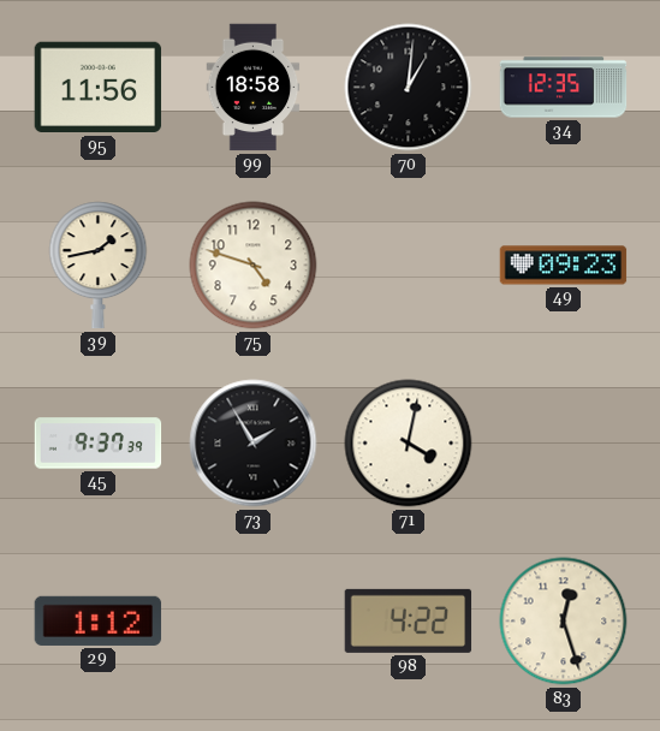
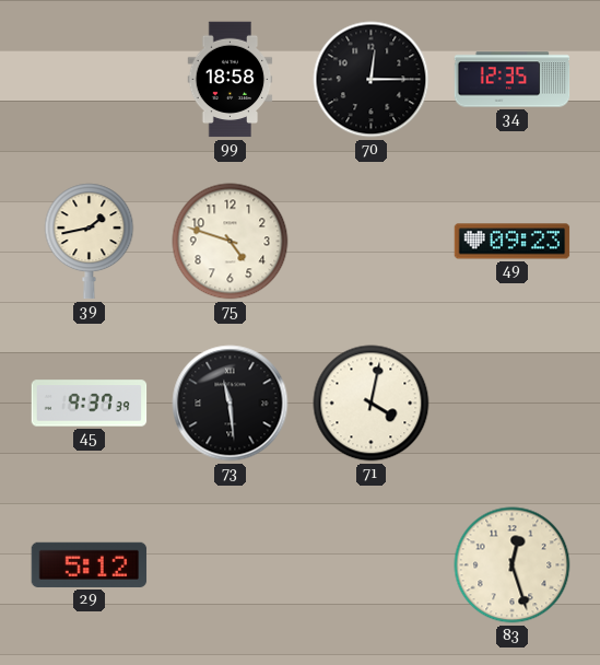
95: 11:56 -> none (99, 88)
70: 1:01 -> 12:15 (372, 80)
73: 1:55 -> 11:29 (231, 404)
29: 1:12 -> 5:12 (90, 564)
98: 4:22 -> none (409, 620)
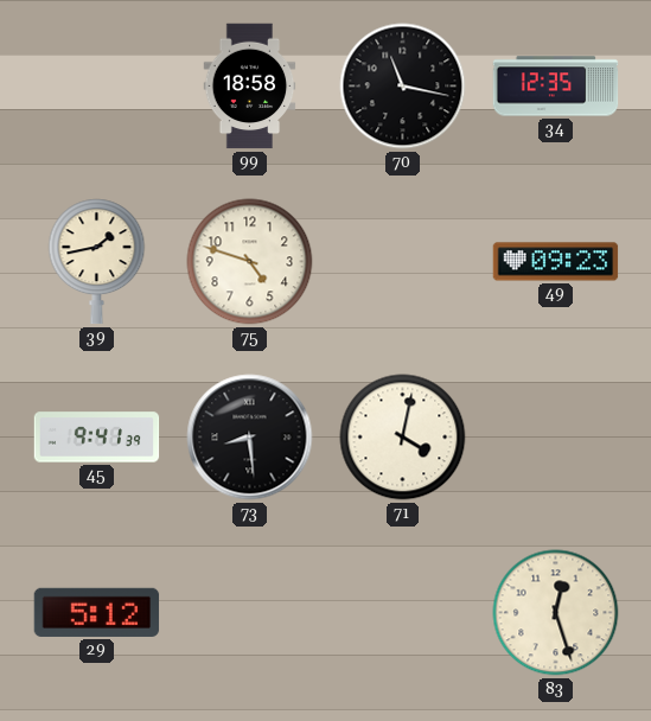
70: 12:15 -> 11:17 (403, 87)
45: 9:37 -> 9:41 (97, 438)
73: 11:29 -> 8:29 (250, 438)
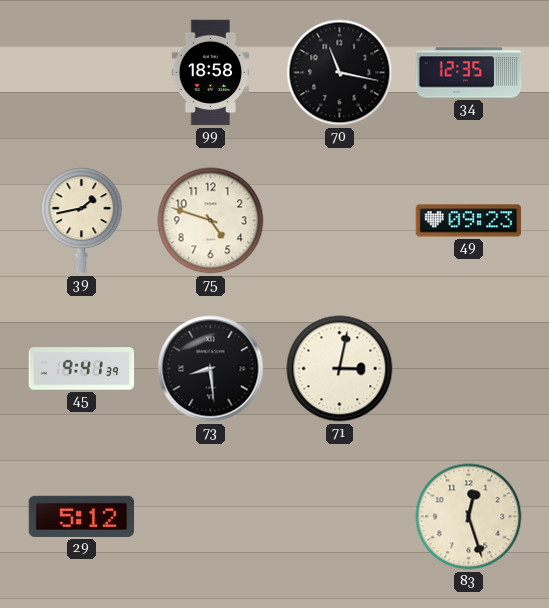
71: 4:02 -> 3:02 (340, 369)
